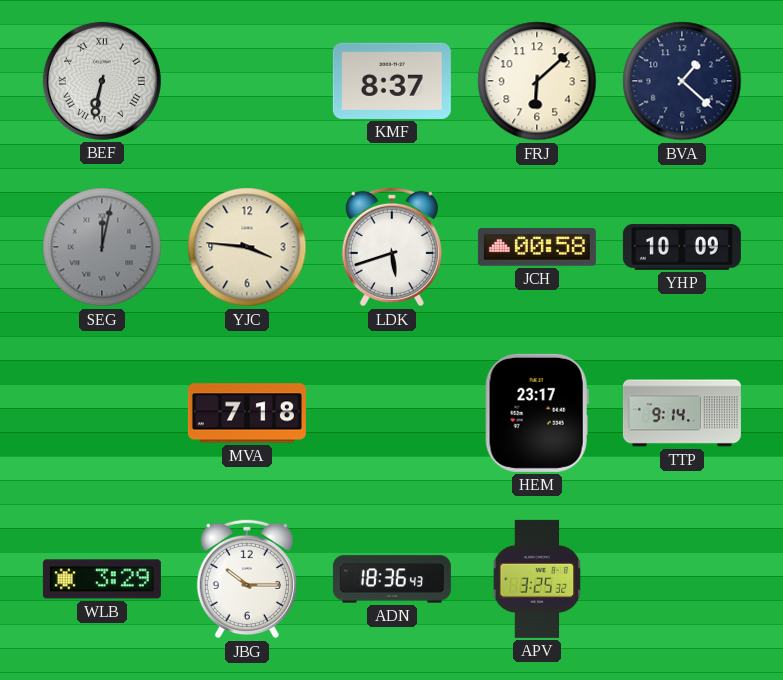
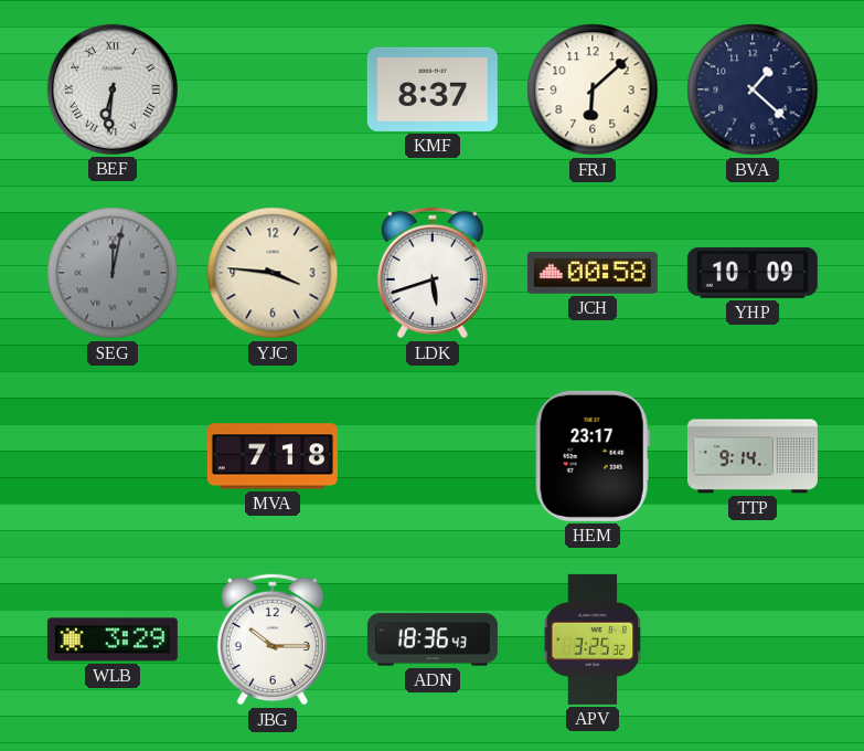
BEF: 6:32 -> 6:31 (113, 89)
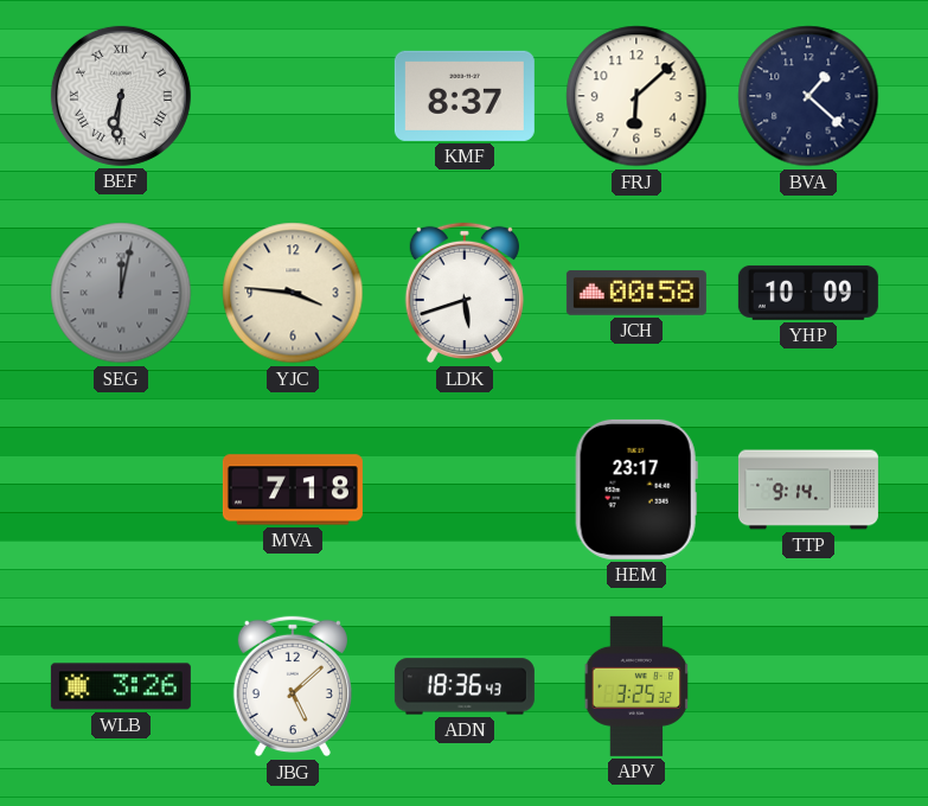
WLB: 3:29 -> 3:26 (121, 686)
JBG: 10:15 -> 5:08 (293, 686)
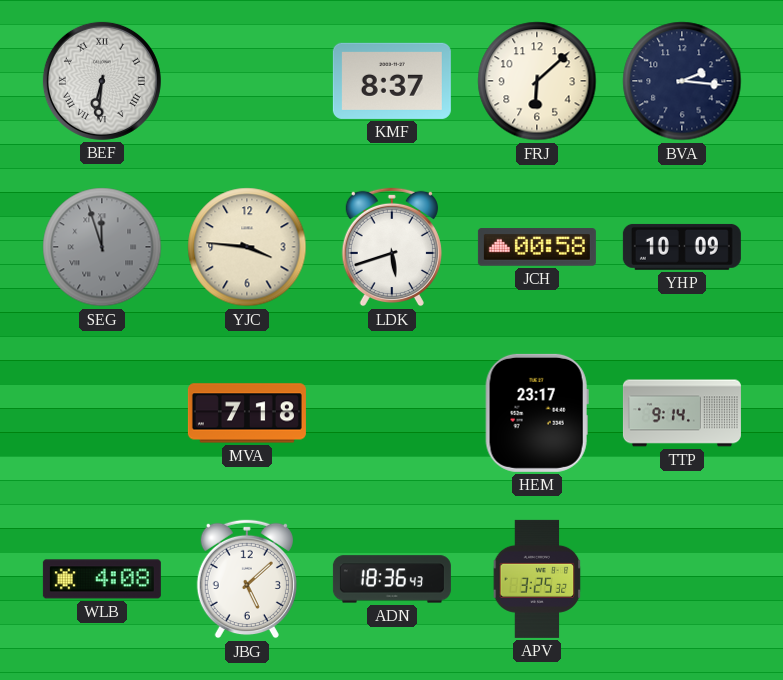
BVA: 1:22 -> 2:16 (682, 81)
SEG: 12:02 -> 11:57 (102, 247)
WLB: 3:26 -> 4:08 (102, 579)
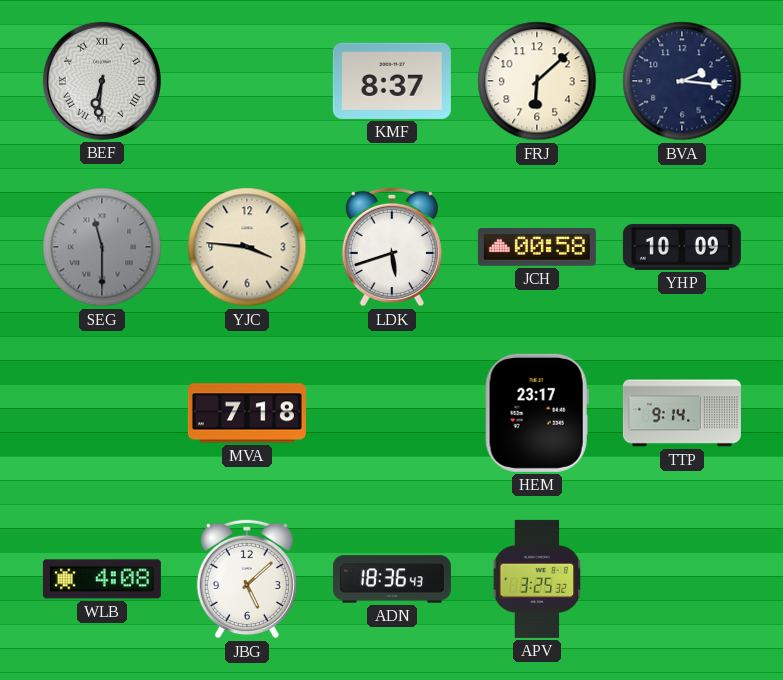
SEG: 11:57 -> 11:30 (102, 247)
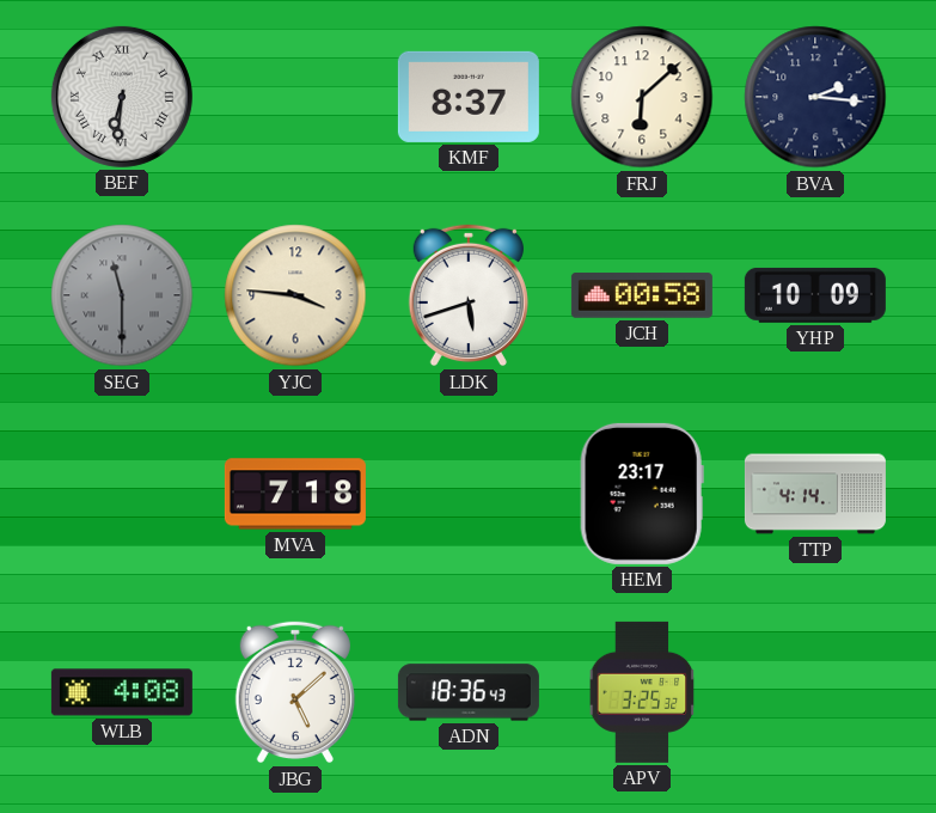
TTP: 9:14 -> 4:14 (815, 494)
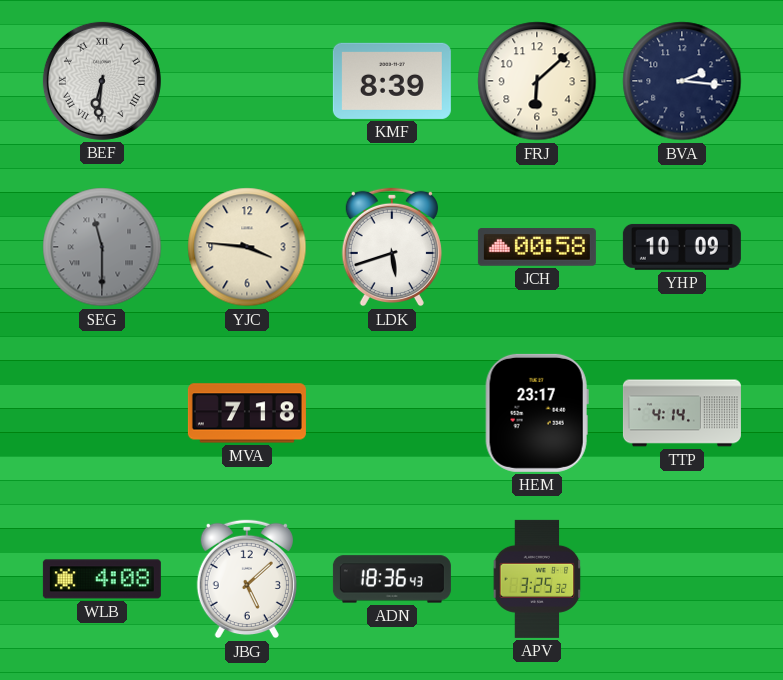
KMF: 8:37 -> 8:39 (392, 81)
